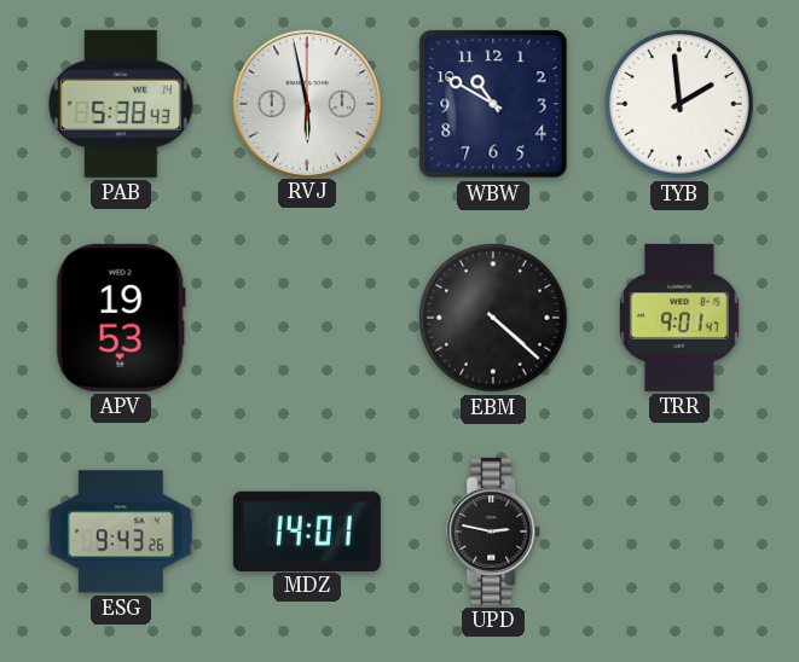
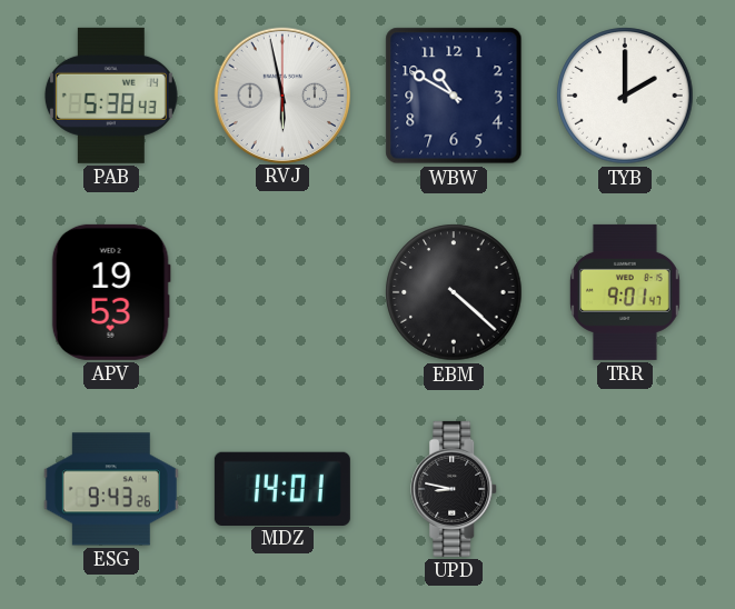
TYB: 1:59 -> 2:00 (625, 96)
UPD: 2:47 -> 8:47 (455, 489)
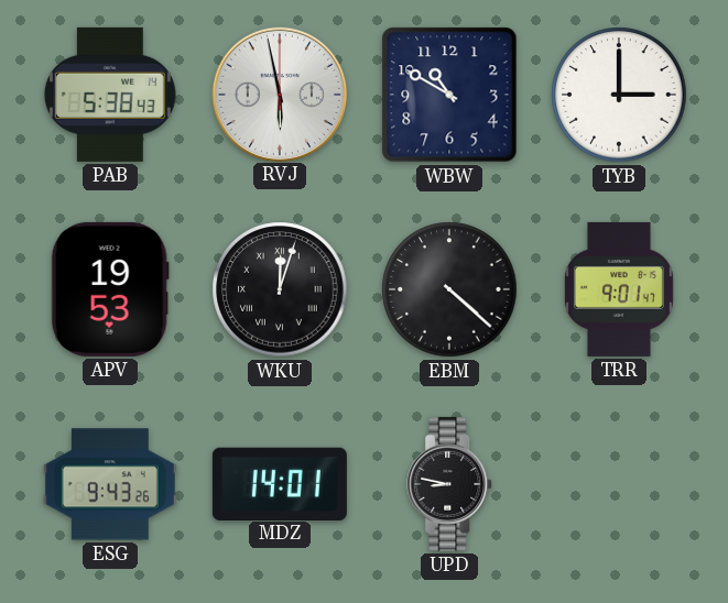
TYB: 2:00 -> 3:00 (619, 95)
WKU: none -> 12:03 (280, 289)
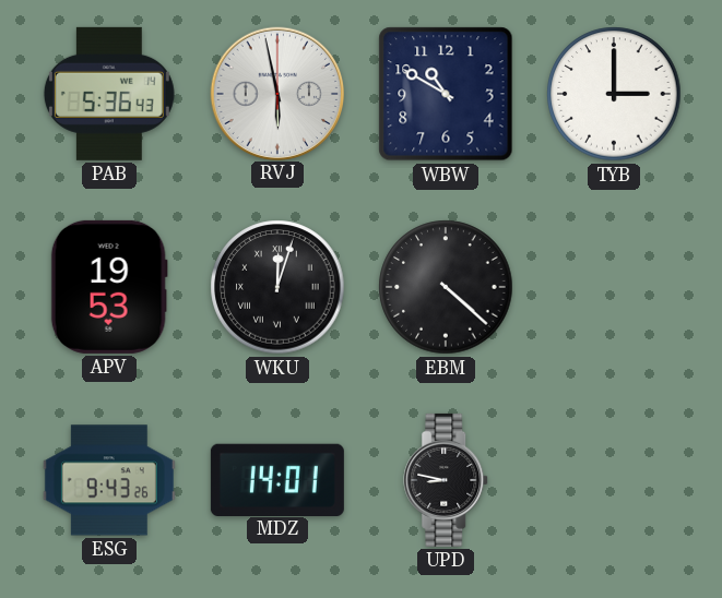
PAB: 5:38 -> 5:36 (109, 94)
TRR: 9:01 -> none (619, 289)
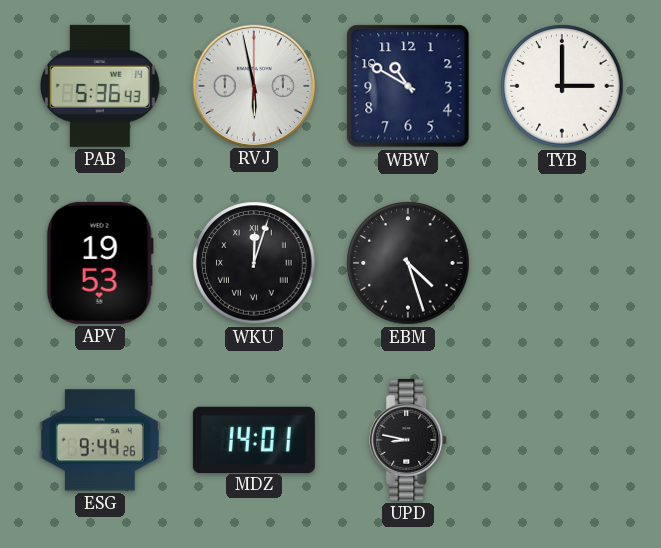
EBM: 4:22 -> 4:27 (408, 263)
ESG: 9:43 -> 9:44 (100, 440)
